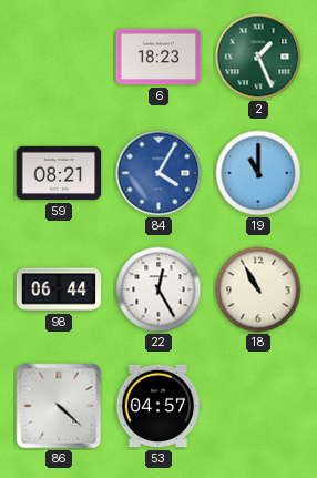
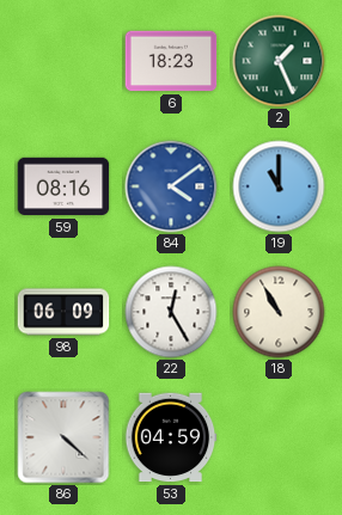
59: 08:21 -> 08:16 (63, 186)
84: 4:05 -> 4:09 (171, 186)
98: 06:44 -> 06:09 (63, 312)
53: 04:57 -> 04:59 (171, 437)
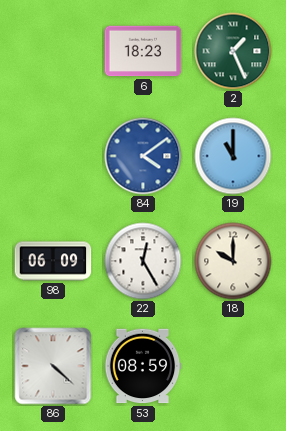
59: 08:16 -> none (63, 186)
18: 10:55 -> 10:00 (233, 261)
53: 04:59 -> 08:59 (143, 366)
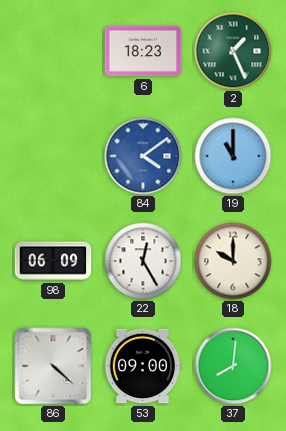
53: 08:59 -> 09:00 (143, 366)
37: none -> 8:01 (233, 366)
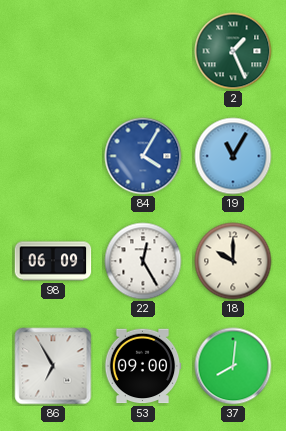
6: 18:23 -> none (143, 51)
84: 4:09 -> 4:05 (143, 156)
19: 11:00 -> 11:05 (233, 156)
86: 4:22 -> 6:55 (53, 366)
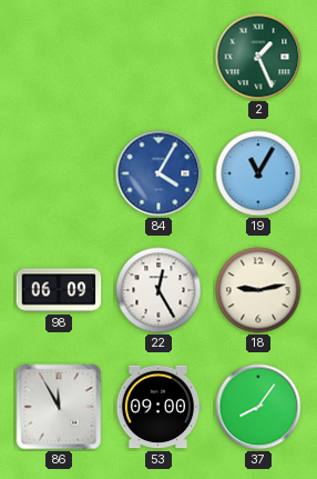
18: 10:00 -> 9:13 (258, 290)
86: 6:55 -> 11:55 (59, 407)
37: 8:01 -> 8:06 (258, 407)
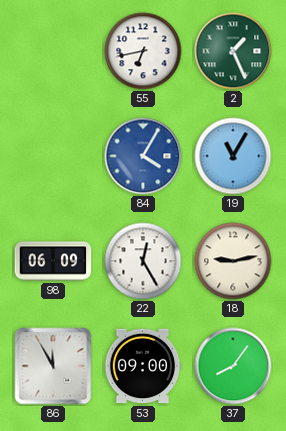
55: none -> 6:43 (143, 51)
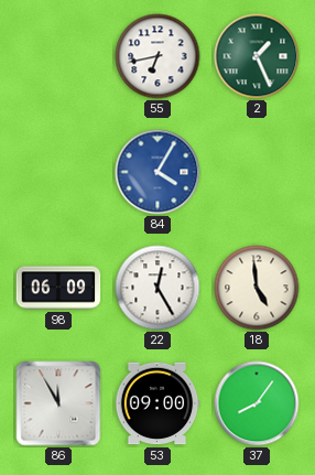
19: 11:05 -> none (233, 156)
18: 9:13 -> 4:59 (257, 288)
